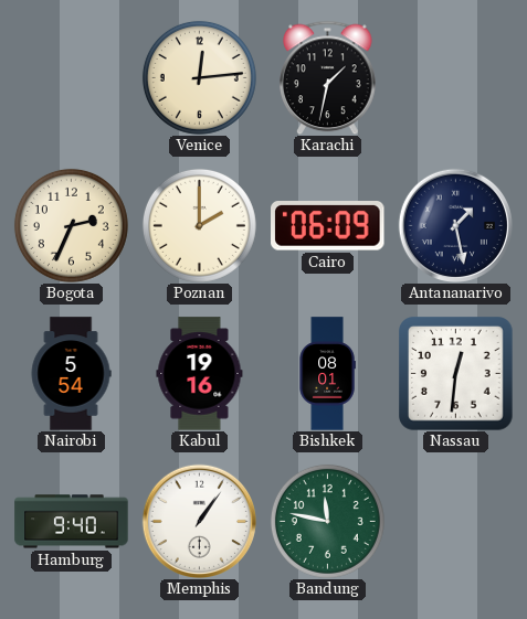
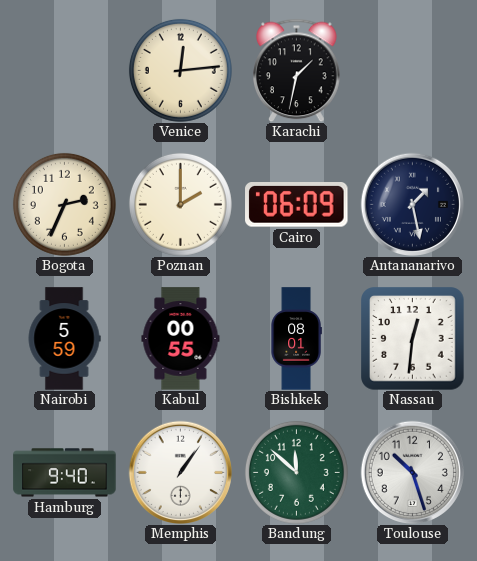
Nairobi: 5:54 -> 5:59 (64, 339)
Kabul: 19:16 -> 00:55 (181, 339)
Bandung: 11:47 -> 11:52 (296, 472)
Toulouse: none -> 10:27 (412, 472)
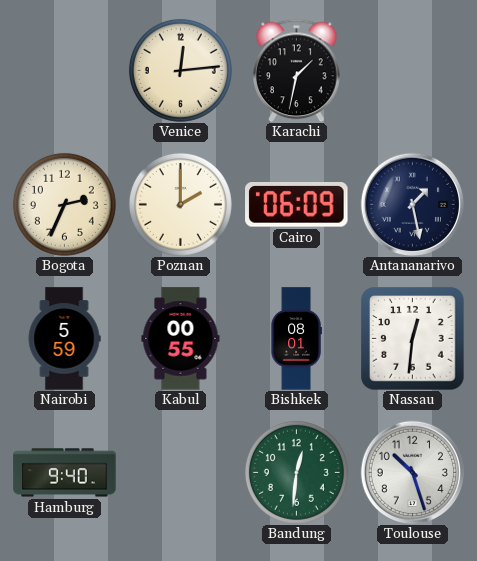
Memphis: 1:06 -> none (180, 472)
Bandung: 11:52 -> 12:31 (296, 472)
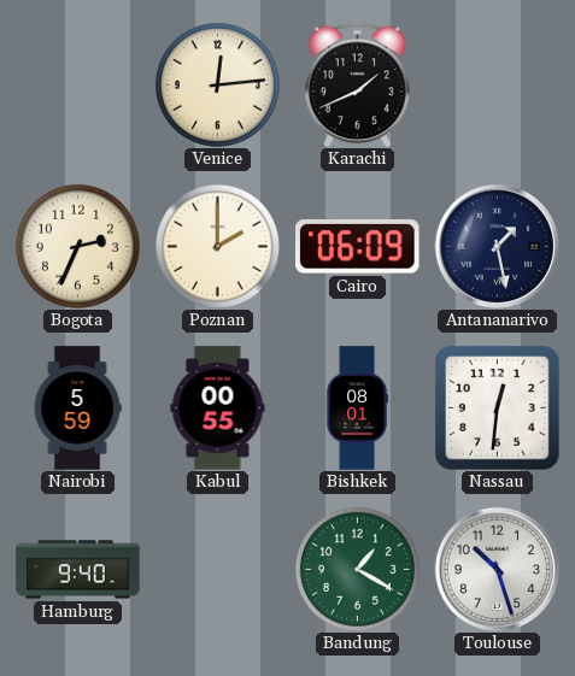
Karachi: 1:32 -> 1:41 (358, 84)
Bandung: 12:31 -> 1:20 (357, 569)
